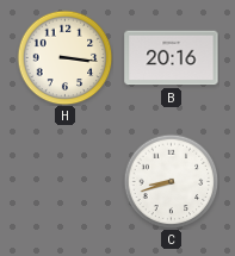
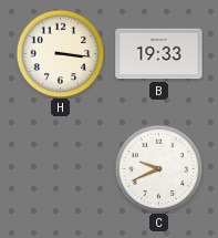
B: 20:16 -> 19:33 (159, 54)
C: 8:42 -> 9:41 (158, 168)
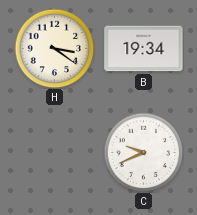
H: 3:16 -> 3:21 (54, 48)
B: 19:33 -> 19:34 (144, 49)
